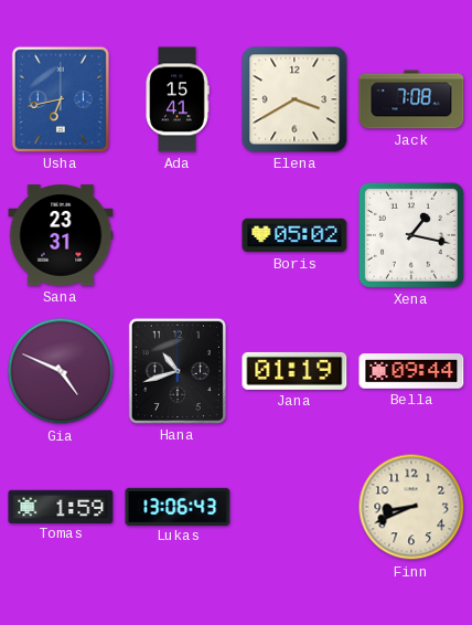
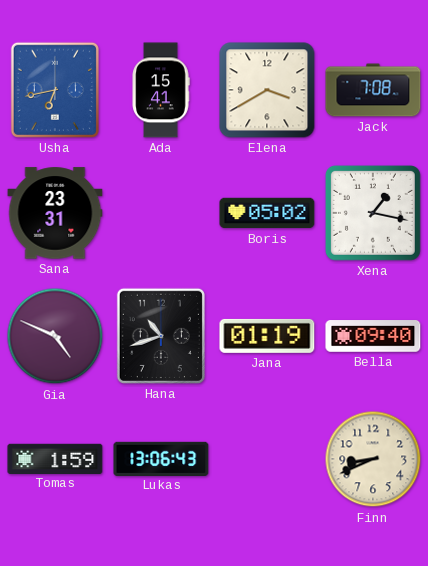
Bella: 09:44 -> 09:40 (373, 336)
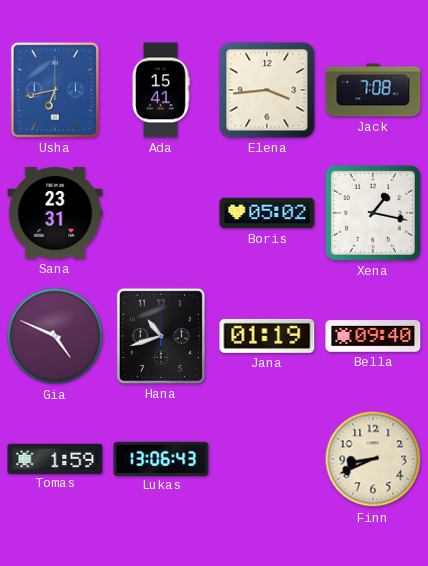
Elena: 3:40 -> 3:44 (267, 90)
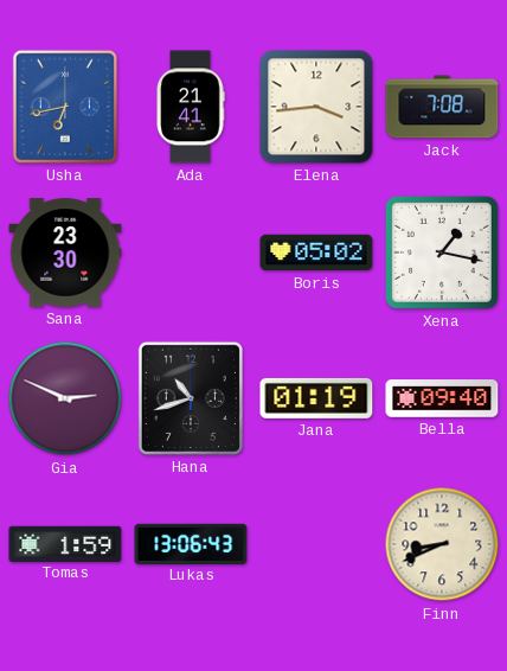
Ada: 15:41 -> 21:41 (191, 107)
Sana: 23:31 -> 23:30 (65, 253)
Gia: 4:49 -> 2:49 (65, 398)
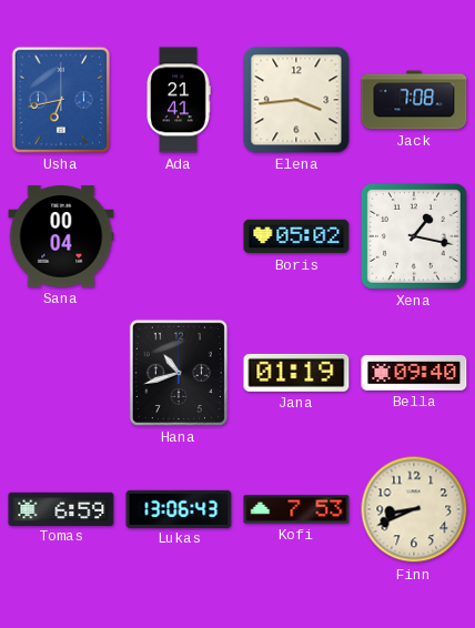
Sana: 23:30 -> 00:04 (61, 236)
Gia: 2:49 -> none (65, 398)
Tomas: 1:59 -> 6:59 (61, 508)
Kofi: none -> 7:53 (296, 509)
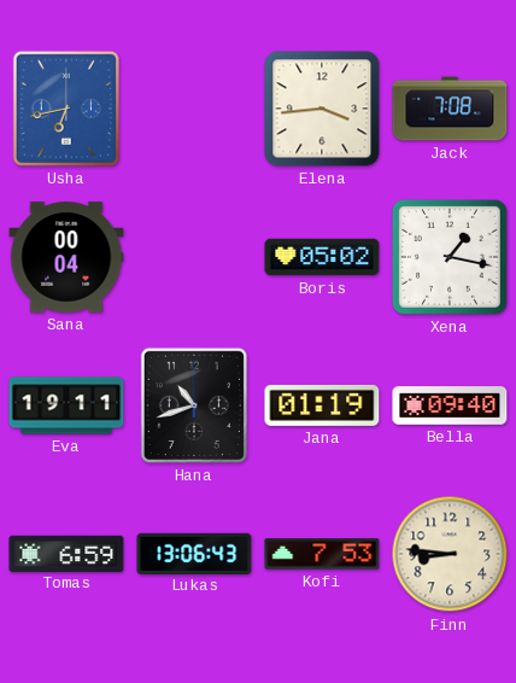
Ada: 21:41 -> none (179, 100)
Eva: none -> 19:11 (66, 405)
Finn: 8:41 -> 8:46 (450, 554)
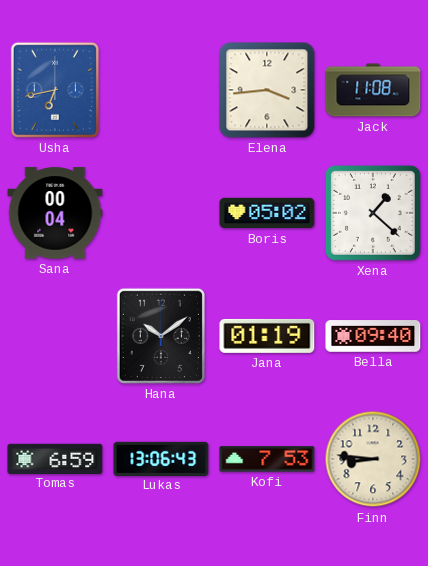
Jack: 7:08 -> 11:08 (373, 90)
Xena: 1:17 -> 1:22 (373, 213)
Eva: 19:11 -> none (66, 405)
Hana: 10:42 -> 10:09 (161, 336)
